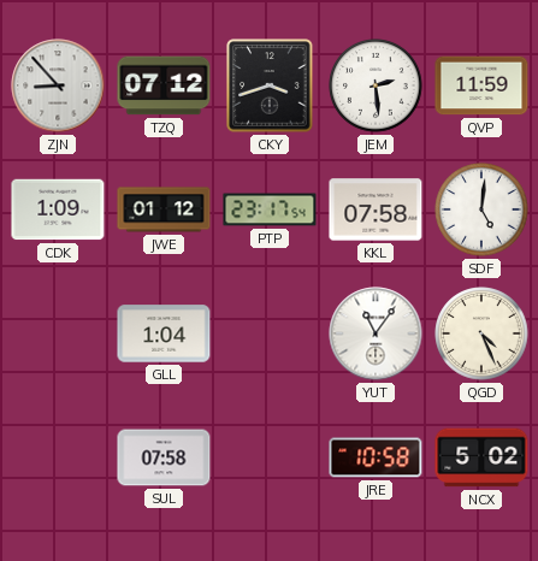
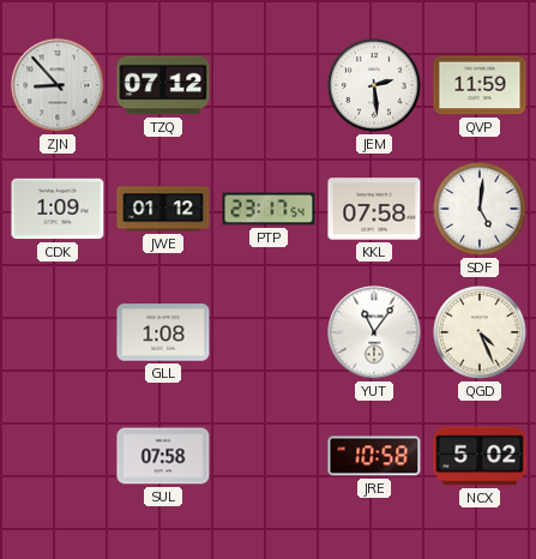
CKY: 3:42 -> none (270, 85)
GLL: 1:04 -> 1:08 (163, 332)
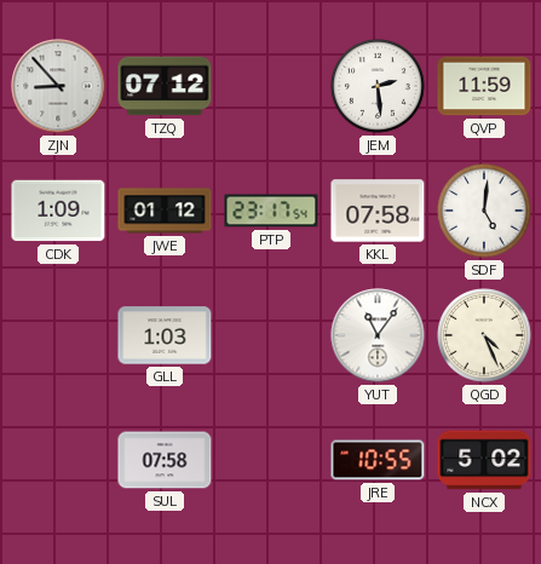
GLL: 1:08 -> 1:03 (165, 335)
JRE: 10:58 -> 10:55 (378, 460)
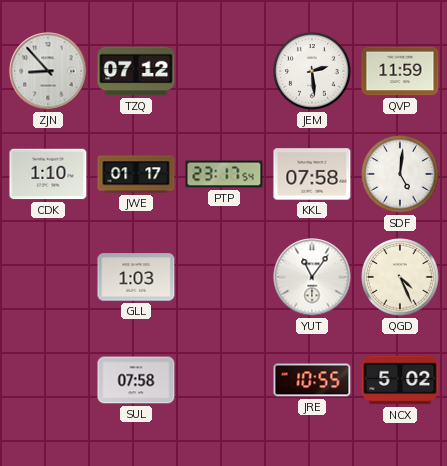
CDK: 1:09 -> 1:10 (48, 174)
JWE: 01:12 -> 01:17 (136, 174)
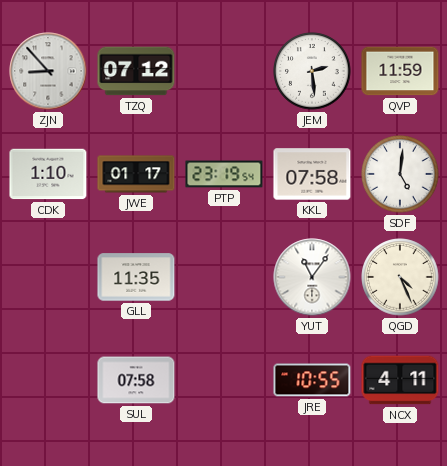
PTP: 23:17 -> 23:19 (224, 174)
GLL: 1:03 -> 11:35 (136, 277)
NCX: 5:02 -> 4:11 (400, 380)
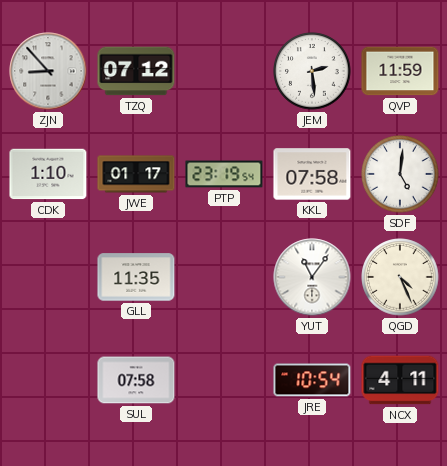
JRE: 10:55 -> 10:54 (312, 380)
